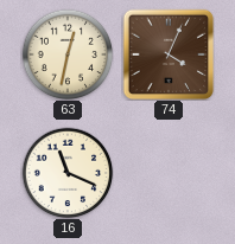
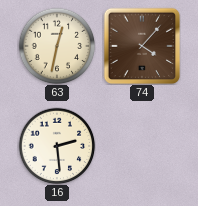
74: 4:04 -> 4:07 (142, 46)
16: 11:19 -> 2:29 (57, 146)
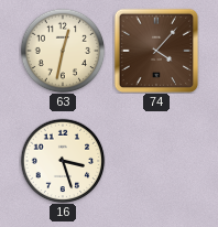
16: 2:29 -> 3:27 (63, 161)
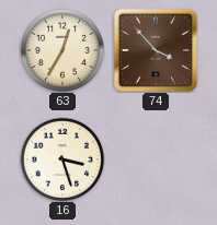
63: 12:32 -> 12:35 (62, 50)
74: 4:07 -> 3:53 (156, 50)
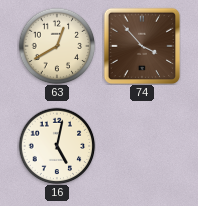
63: 12:35 -> 12:40 (57, 46)
16: 3:27 -> 5:02 (57, 146)
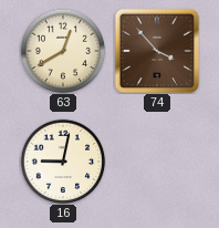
16: 5:02 -> 9:02 (63, 162)
